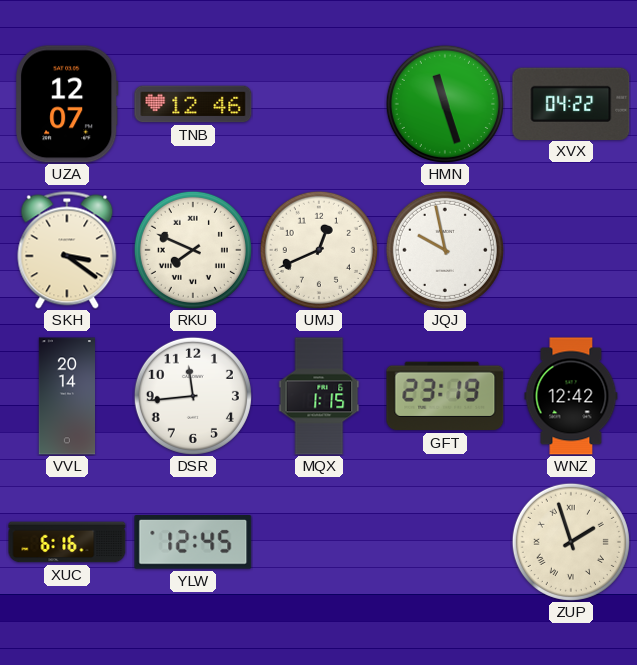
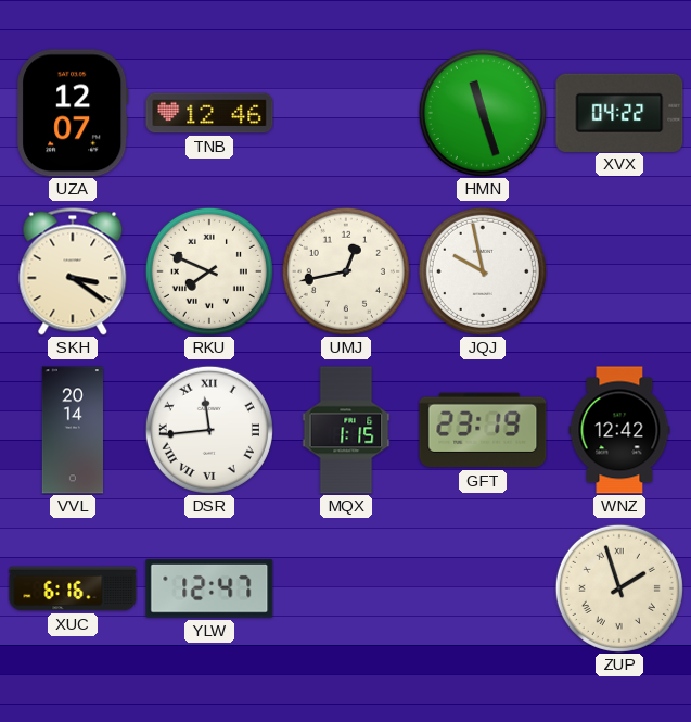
UMJ: 12:41 -> 12:43 (346, 271)
DSR numerals: Arabic -> Roman (209, 430)
YLW: 12:45 -> 12:47 (209, 590)
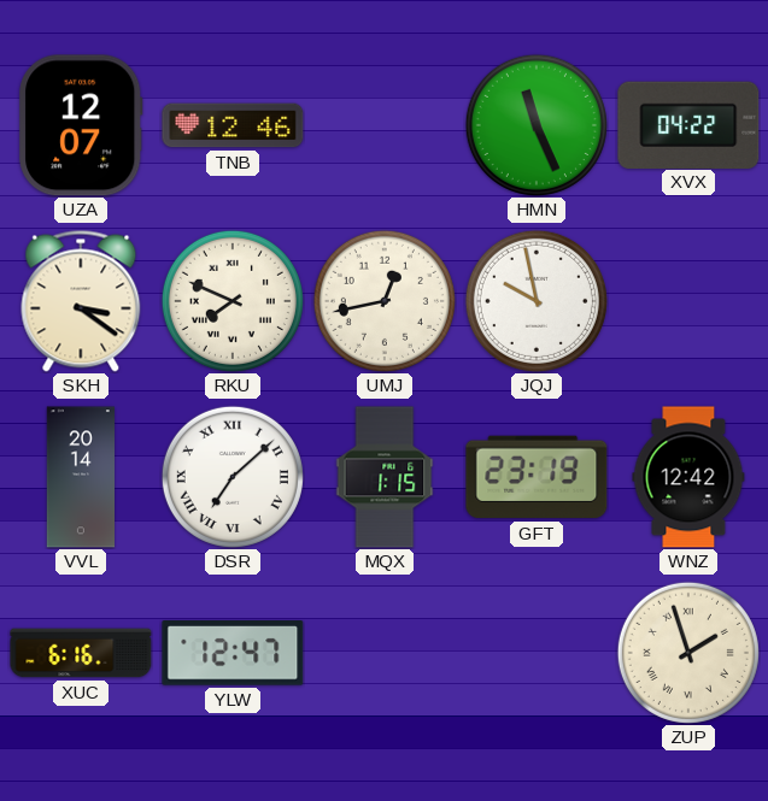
HMN: 11:27 -> 11:26 (537, 125)
DSR: 11:44 -> 7:08 (233, 477)
